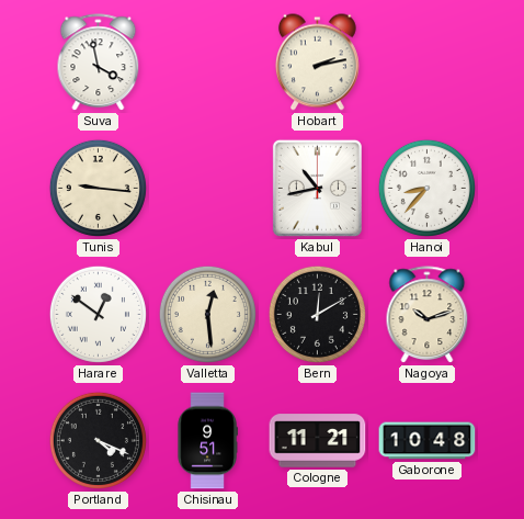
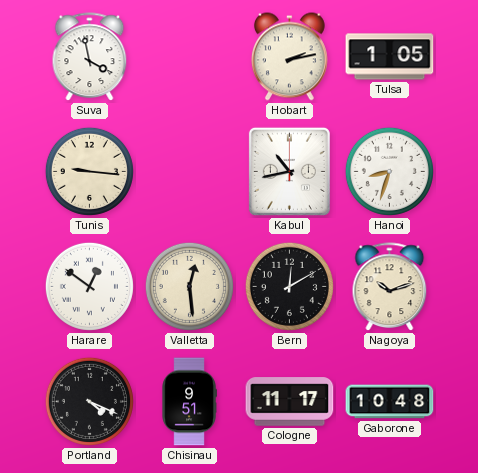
Tulsa: none -> 1:05 (390, 57)
Hanoi: 8:37 -> 8:33 (389, 171)
Cologne: 11:21 -> 11:17 (290, 402)
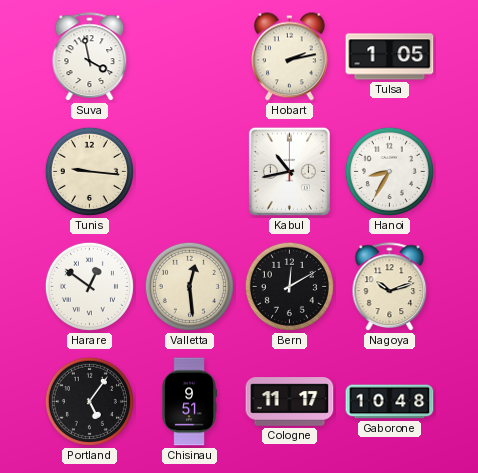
Hanoi: 8:33 -> 8:35 (389, 171)
Portland: 4:19 -> 5:06 (89, 401)
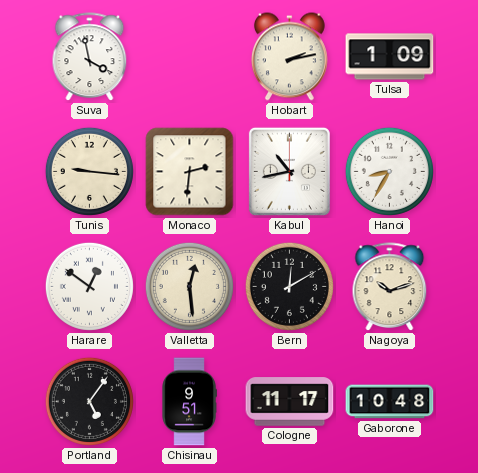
Tulsa: 1:05 -> 1:09 (390, 57)
Monaco: none -> 2:31 (190, 172)
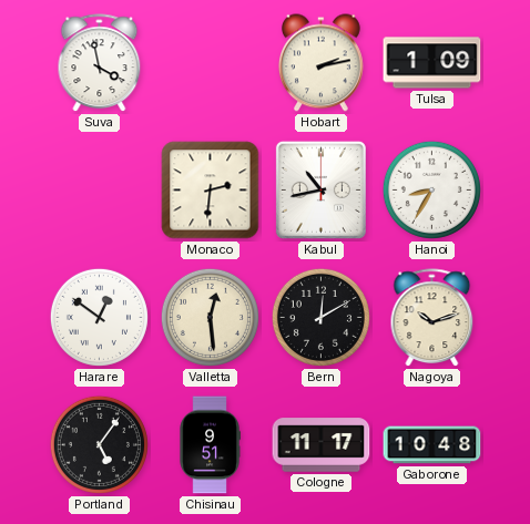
Tunis: 9:16 -> none (89, 171)
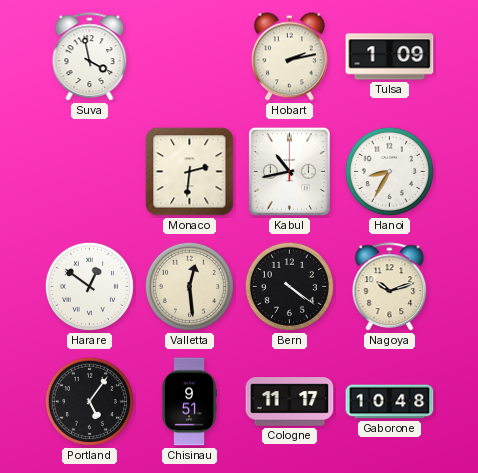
Bern: 12:10 -> 4:21 (289, 286)
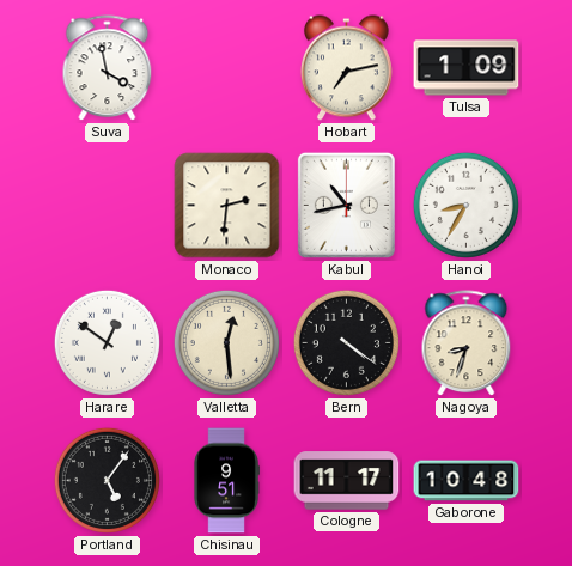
Hobart: 2:13 -> 7:13 (347, 68)
Nagoya: 10:12 -> 8:33 (467, 343)
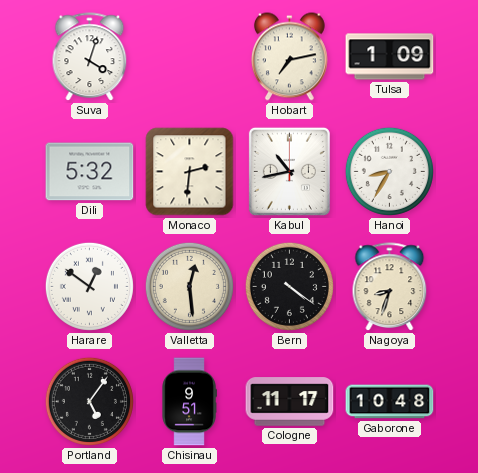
Suva: 3:58 -> 4:03 (90, 57)
Dili: none -> 5:32 (90, 172)
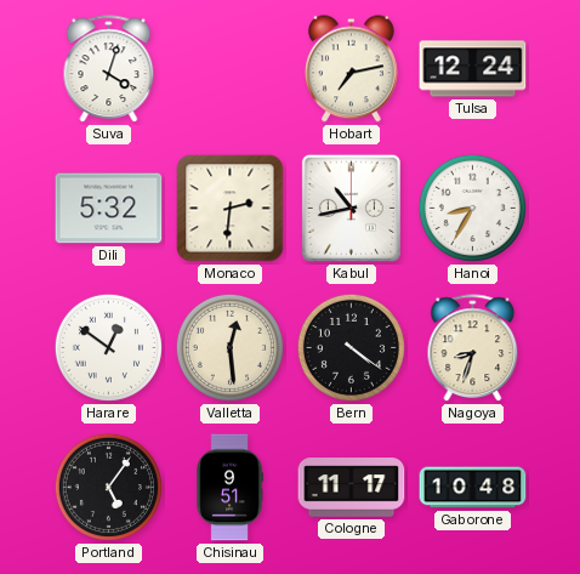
Tulsa: 1:09 -> 12:24 (473, 69)
